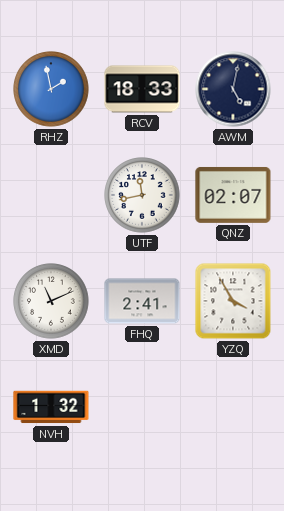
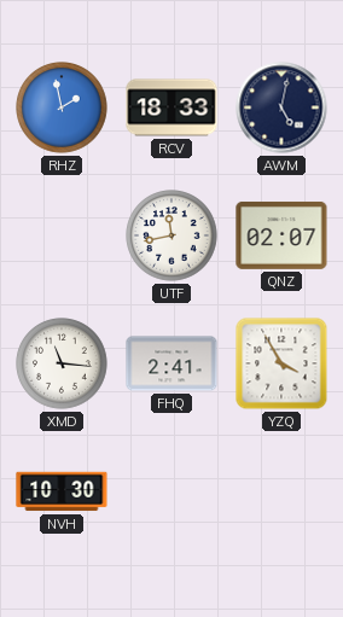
XMD: 11:11 -> 11:16 (62, 363)
NVH: 1:32 -> 10:30 (62, 491)
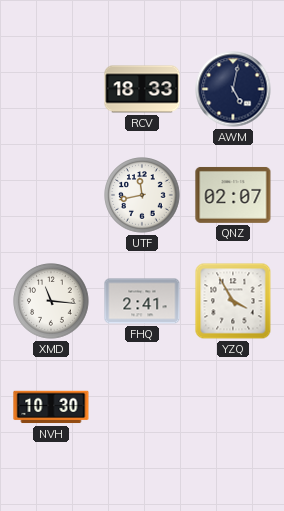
RHZ: 1:58 -> none (62, 107)
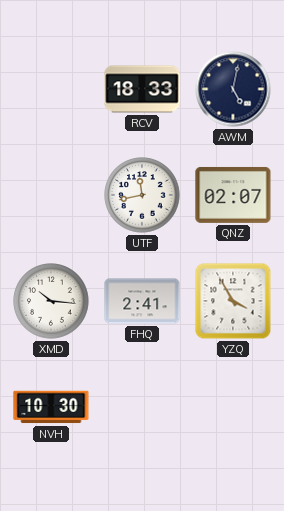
XMD: 11:16 -> 10:16 (51, 301)
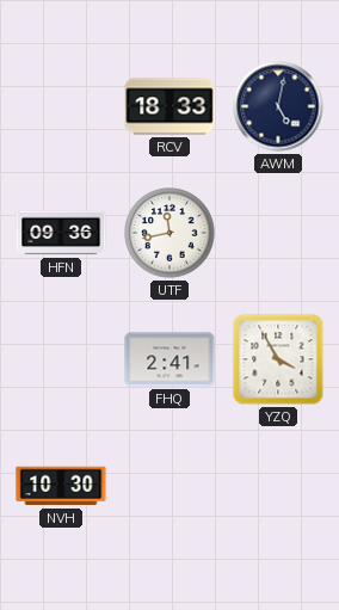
HFN: none -> 09:36 (61, 233)
QNZ: 02:07 -> none (233, 195)
XMD: 10:16 -> none (51, 301)
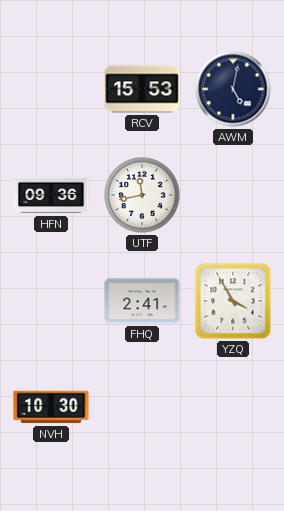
RCV: 18:33 -> 15:53 (142, 89)
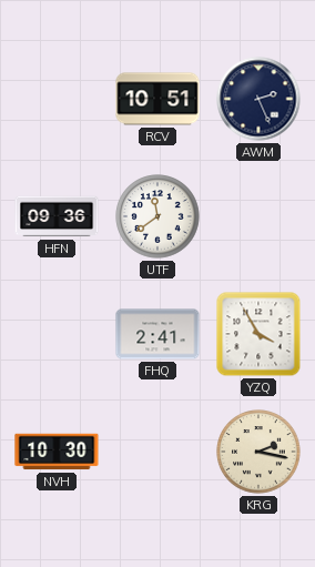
RCV: 15:53 -> 10:51 (157, 99)
AWM: 5:02 -> 2:26 (258, 99)
UTF: 11:43 -> 11:39 (157, 216)
KRG: none -> 2:17 (258, 452)
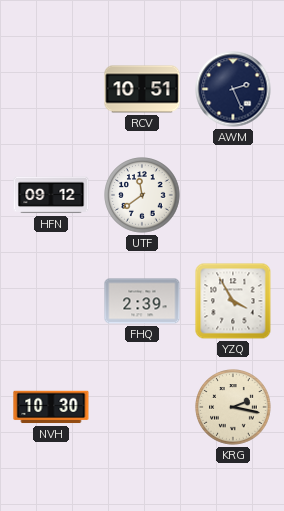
HFN: 09:36 -> 09:12 (51, 195)
FHQ: 2:41 -> 2:39 (142, 301)
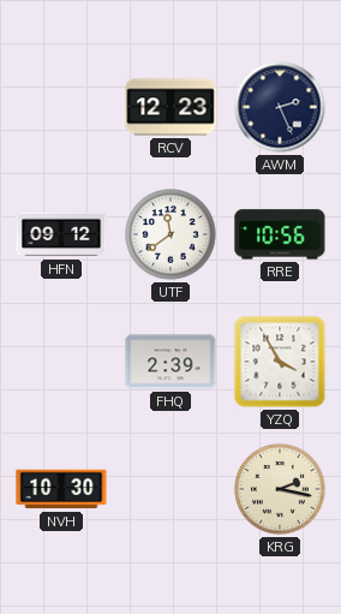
RCV: 10:51 -> 12:23 (170, 107)
RRE: none -> 10:56 (280, 234)
